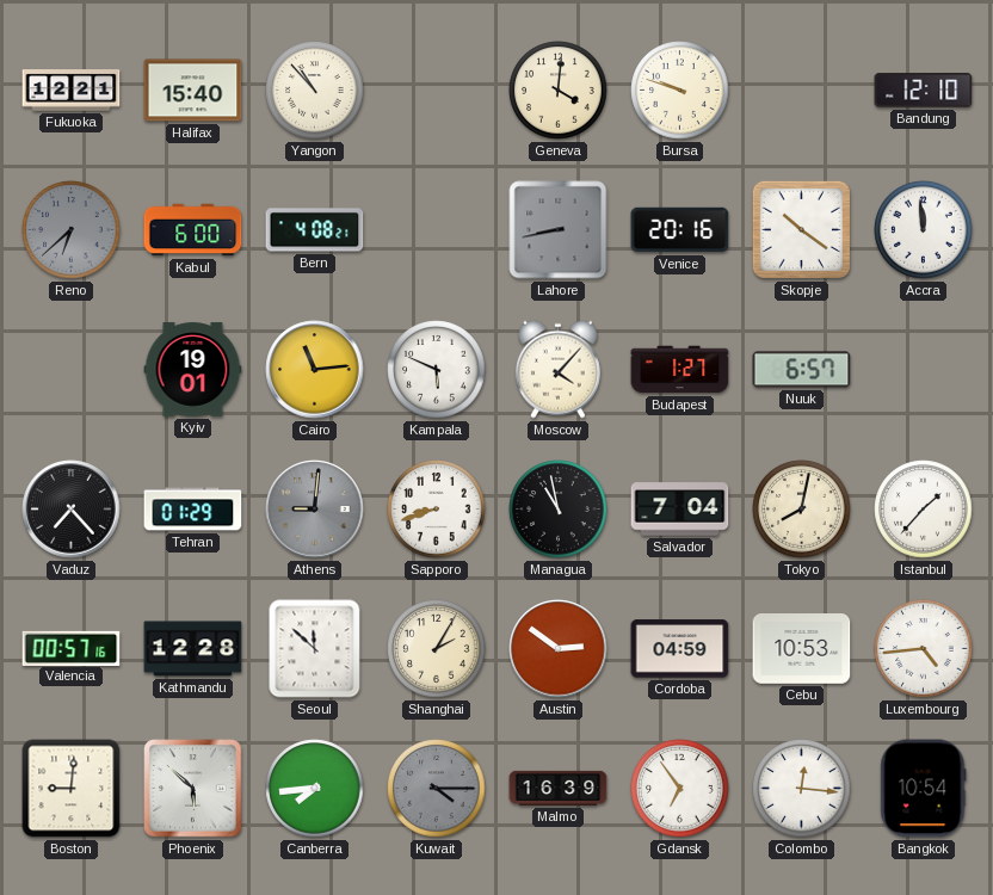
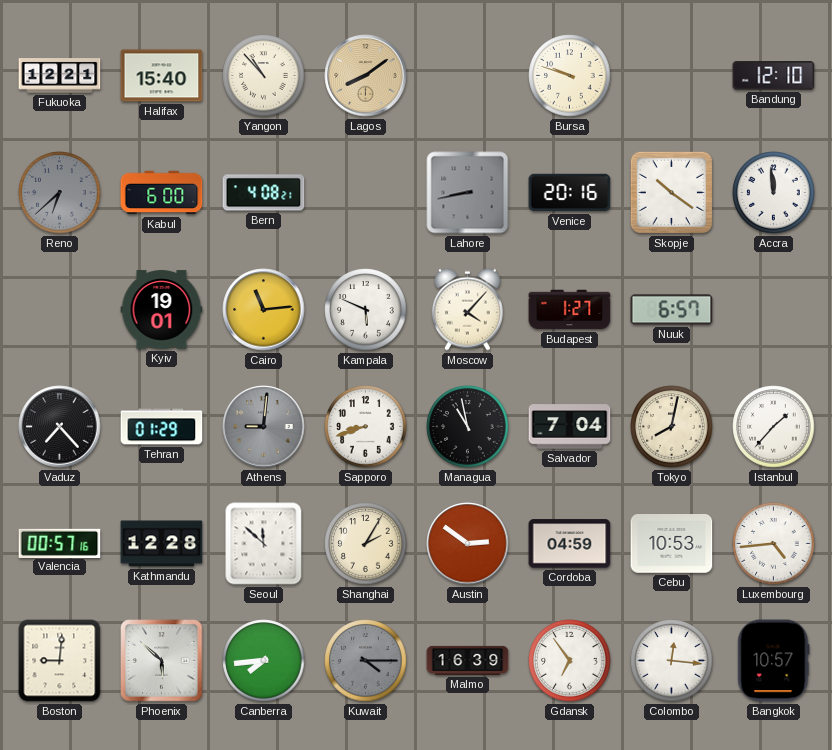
Lagos: none -> 8:09 (366, 76)
Geneva: 4:01 -> none (559, 91)
Bangkok: 10:54 -> 10:57 (774, 661)
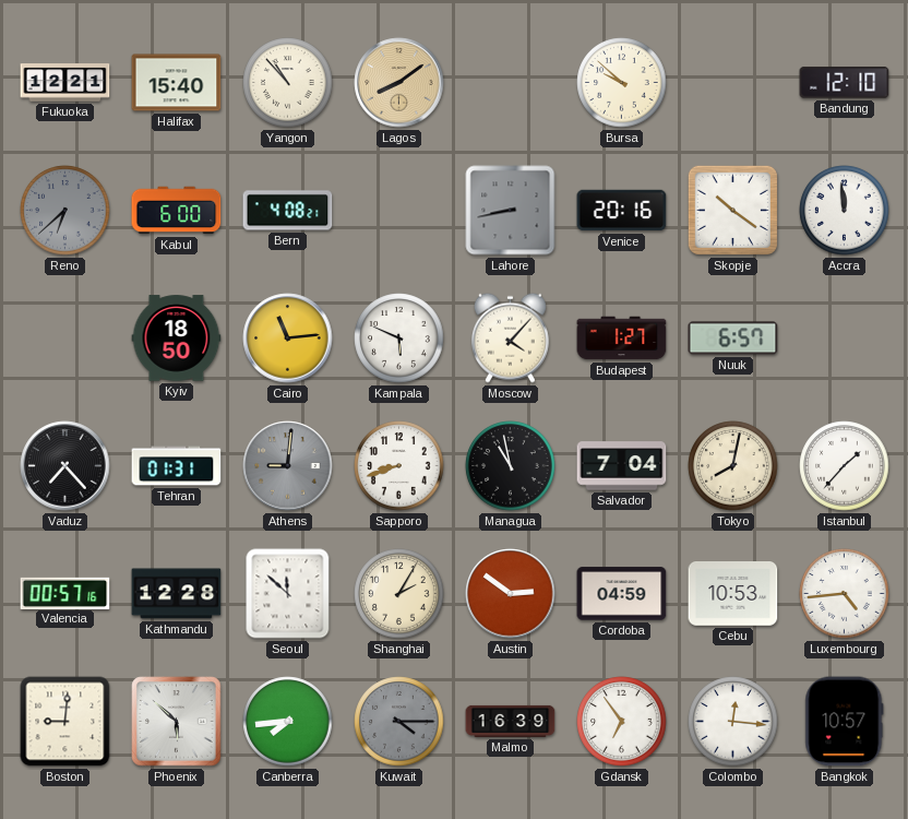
Bursa: 9:48 -> 9:52 (622, 83)
Kyiv: 19:01 -> 18:50 (177, 339)
Tehran: 01:29 -> 01:31 (177, 466)
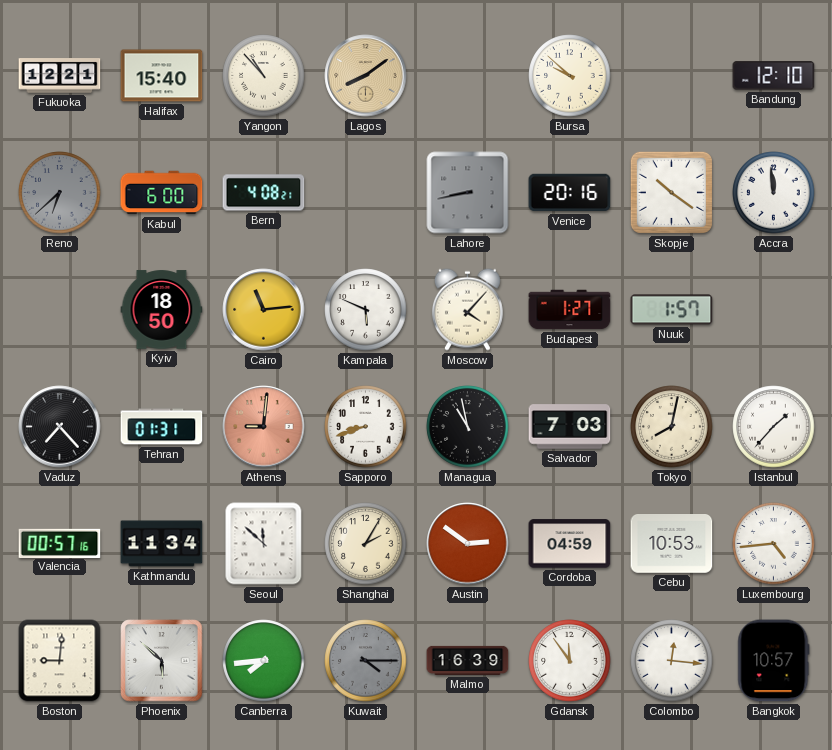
Nuuk: 6:57 -> 1:57 (672, 310)
Athens dial: grey -> salmon (264, 427)
Salvador: 7:04 -> 7:03 (570, 427)
Kathmandu: 12:28 -> 11:34 (162, 544)
Gdansk: 6:54 -> 11:54 (570, 661)
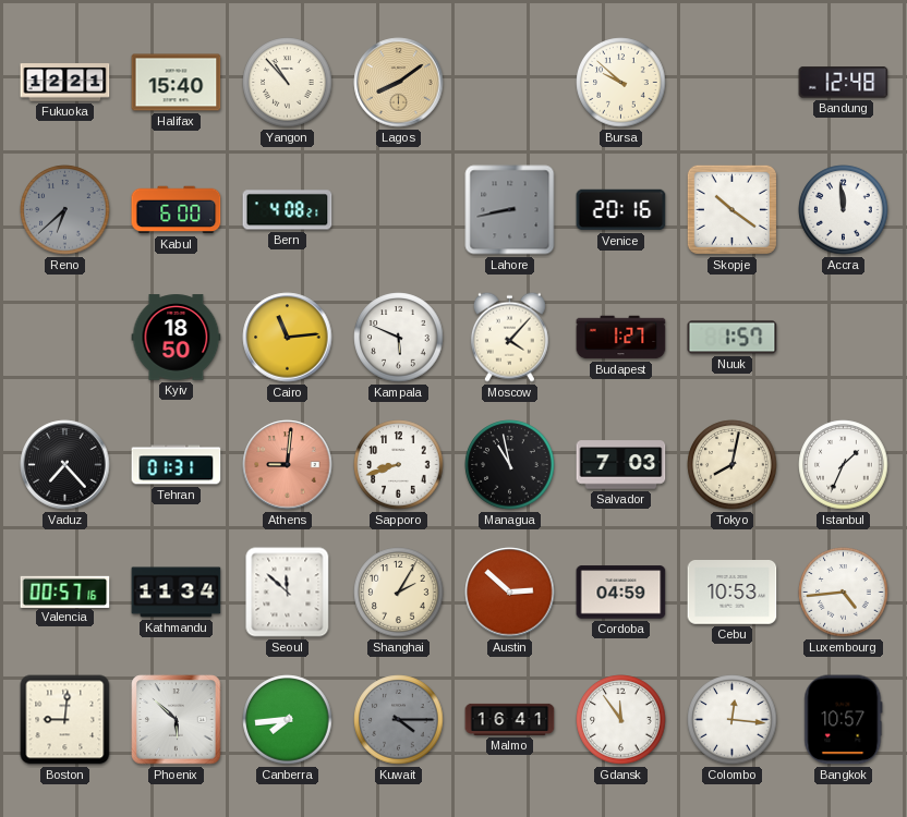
Bandung: 12:10 -> 12:48 (844, 83)
Istanbul: 1:37 -> 1:34 (844, 465)
Austin: 2:51 -> 2:52 (510, 593)
Malmo: 16:39 -> 16:41 (510, 719)
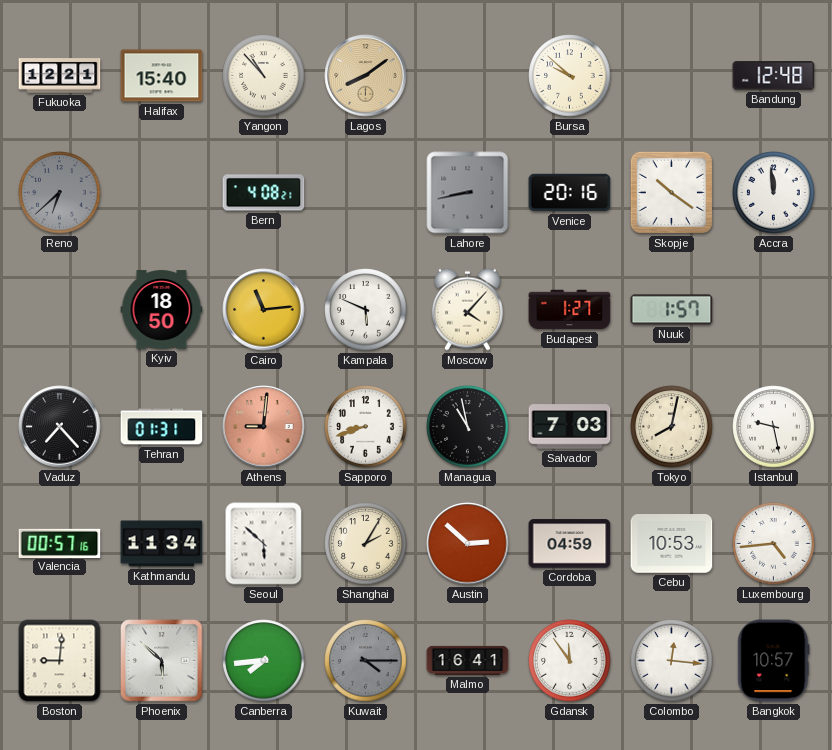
Kabul: 6:00 -> none (177, 210)
Istanbul: 1:34 -> 9:28 (774, 427)
Seoul: 11:52 -> 5:52 (264, 544)
